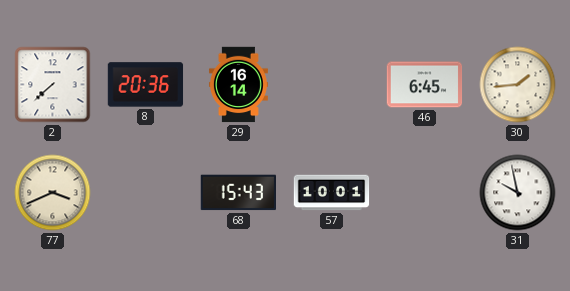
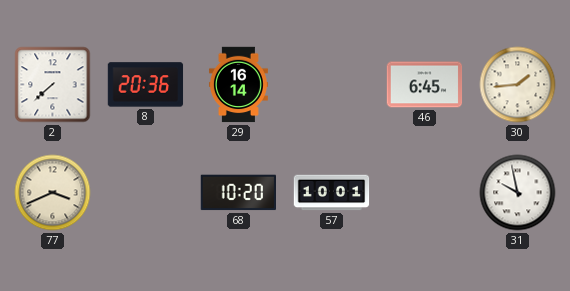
68: 15:43 -> 10:20 (238, 193)
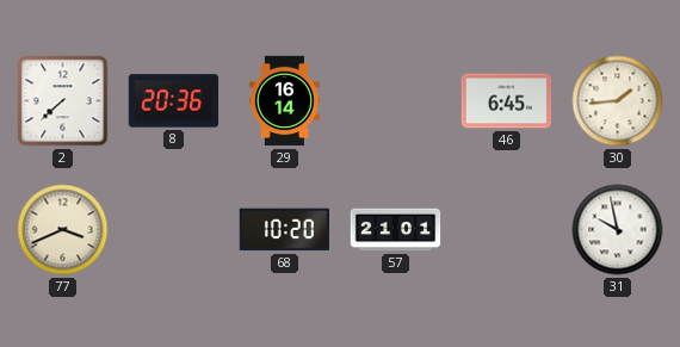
57: 10:01 -> 21:01 (396, 230)
